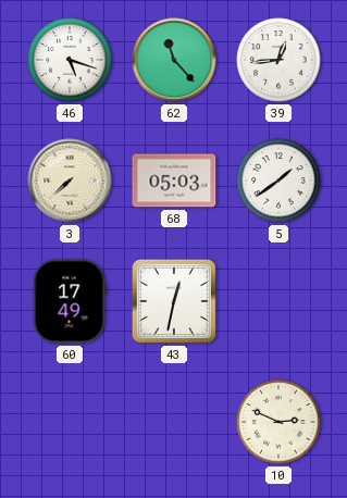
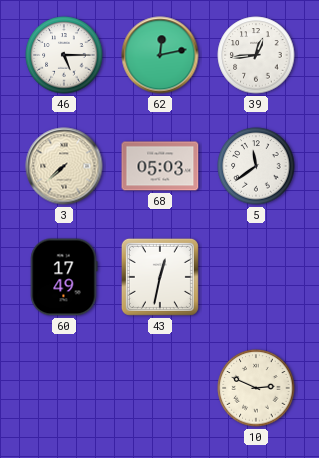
46: 5:18 -> 5:15 (64, 55)
62: 11:23 -> 12:13 (160, 55)
5: 1:39 -> 11:39 (256, 166)
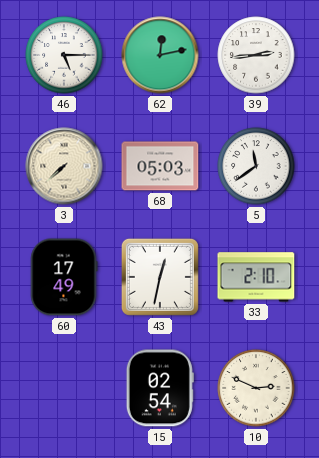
39: 12:44 -> 2:44 (256, 55)
33: none -> 2:10 (256, 277)
15: none -> 02:54 (160, 388)
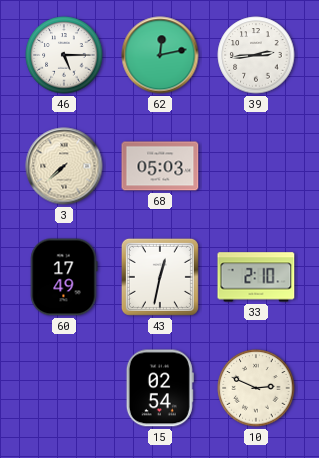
5: 11:39 -> none (256, 166)
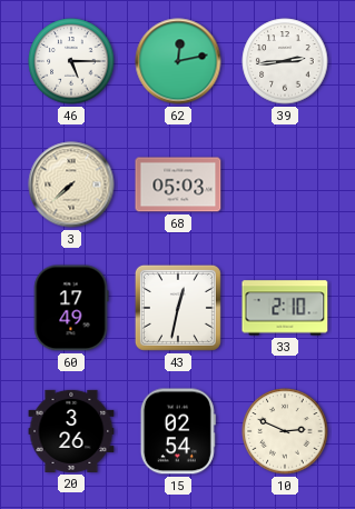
20: none -> 3:26 (71, 431)
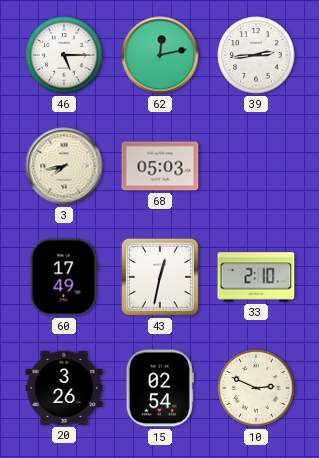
3: 7:38 -> 7:43 (64, 166)
